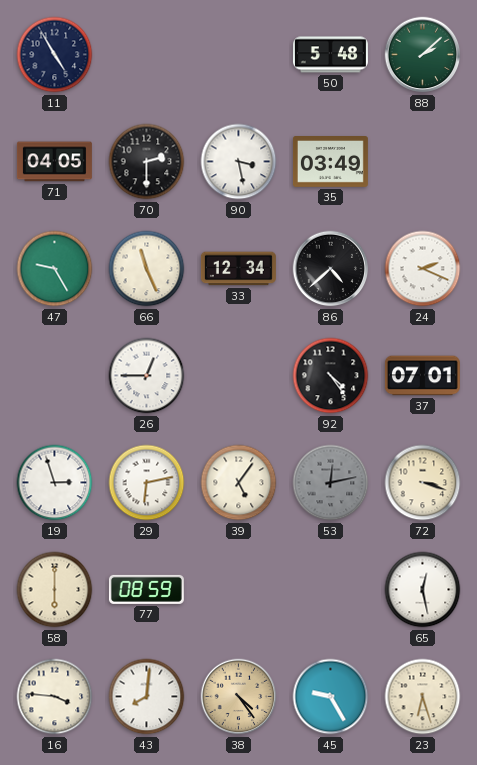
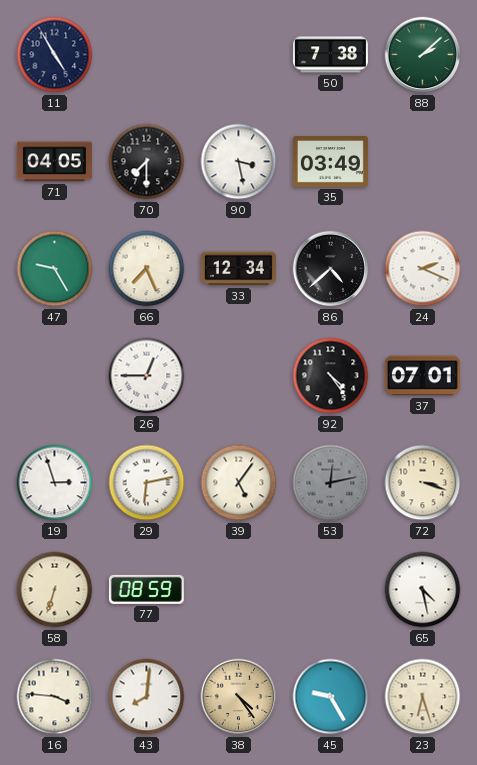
50: 5:48 -> 7:38 (330, 55)
70: 2:30 -> 7:30 (147, 162)
66: 11:26 -> 7:26 (147, 269)
58: 6:00 -> 6:33 (55, 590)
65: 12:28 -> 4:28 (423, 590)
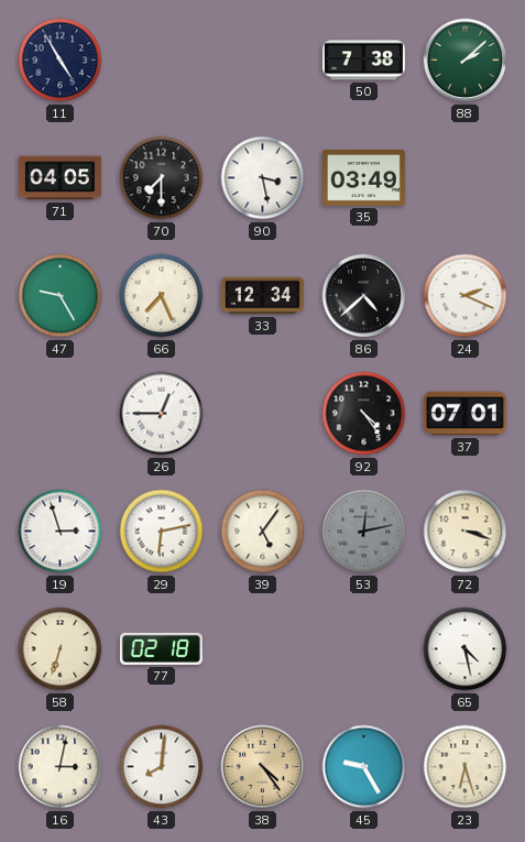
77: 08:59 -> 02:18 (161, 648)
16: 3:46 -> 3:02 (61, 767)
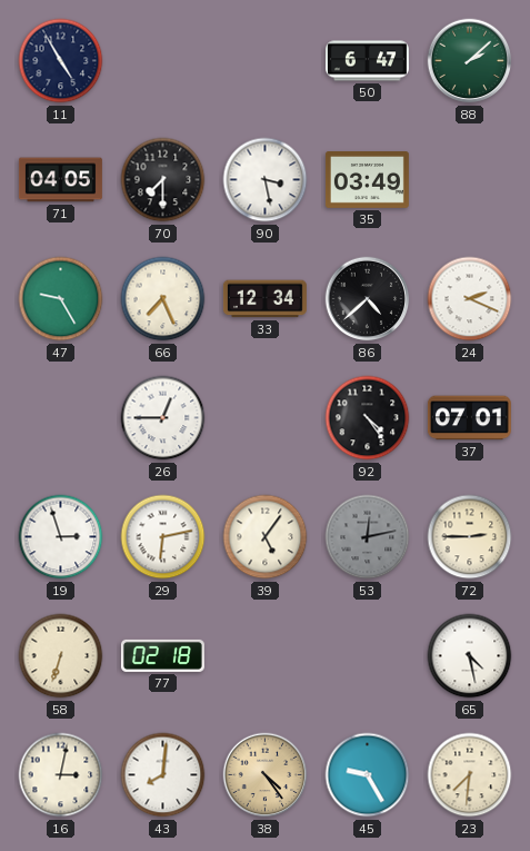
50: 7:38 -> 6:47 (367, 61)
72: 3:18 -> 2:45 (470, 537)
23: 6:27 -> 7:31 (470, 775)
